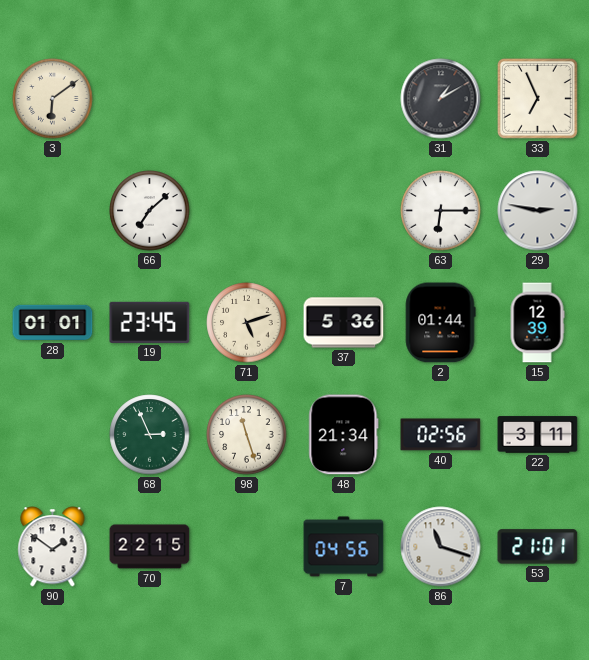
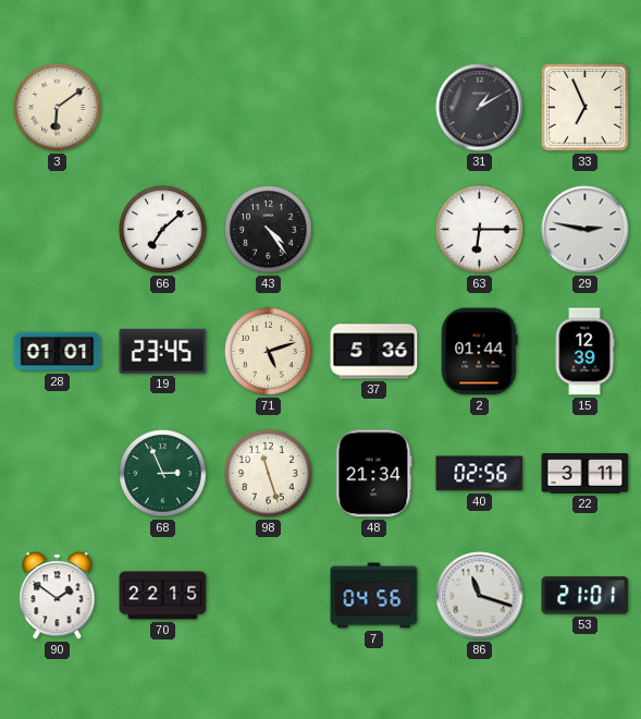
43: none -> 4:24 (269, 230)
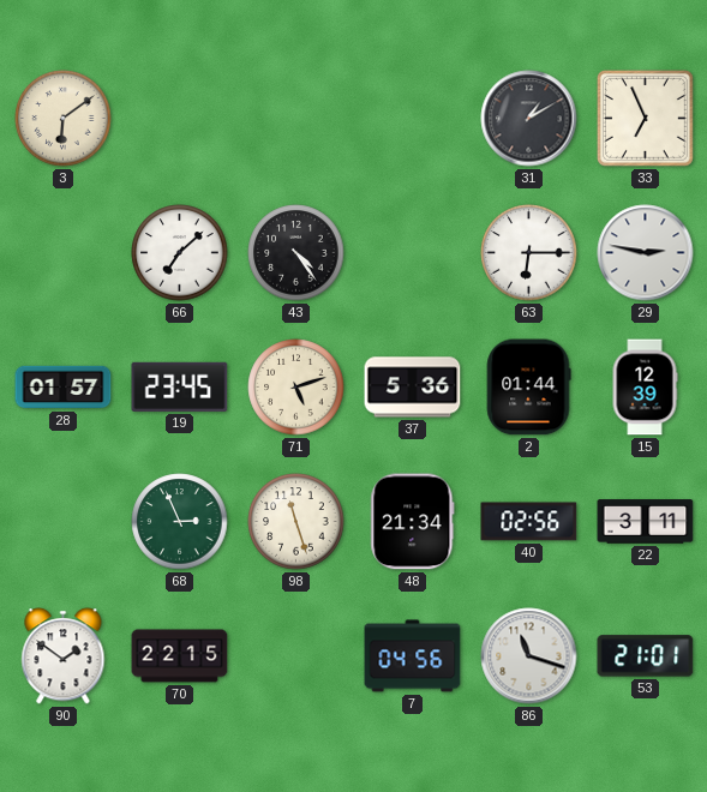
28: 01:01 -> 01:57 (64, 388)
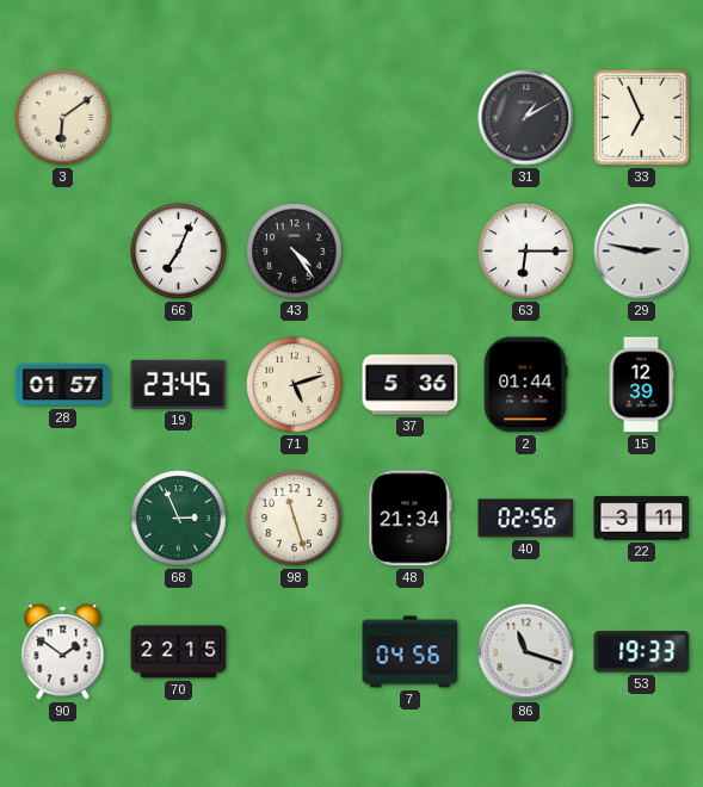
66: 7:08 -> 7:04 (179, 252)
53: 21:01 -> 19:33 (642, 652)
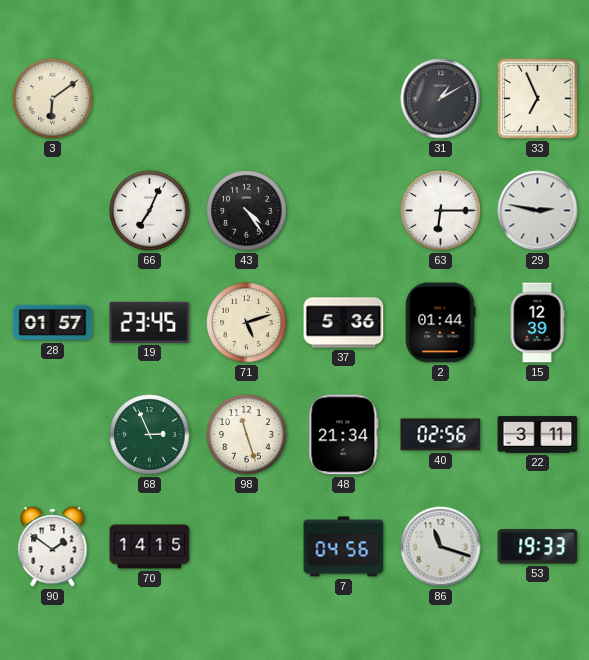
70: 22:15 -> 14:15 (150, 547)
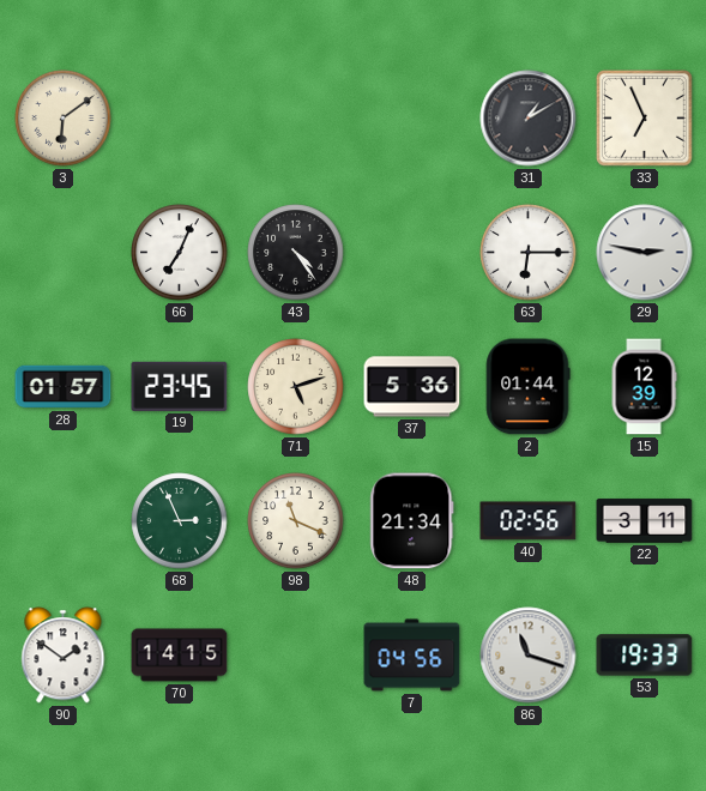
98: 11:27 -> 11:19 (296, 521)
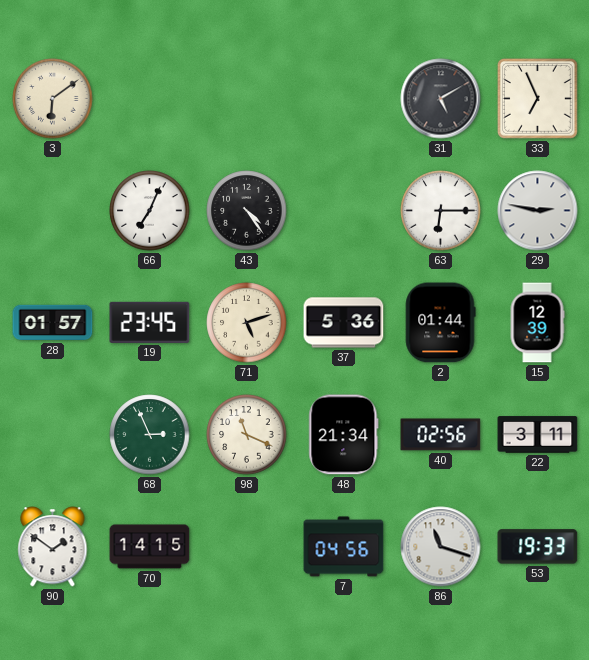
31: 1:10 -> 5:10 (441, 99)
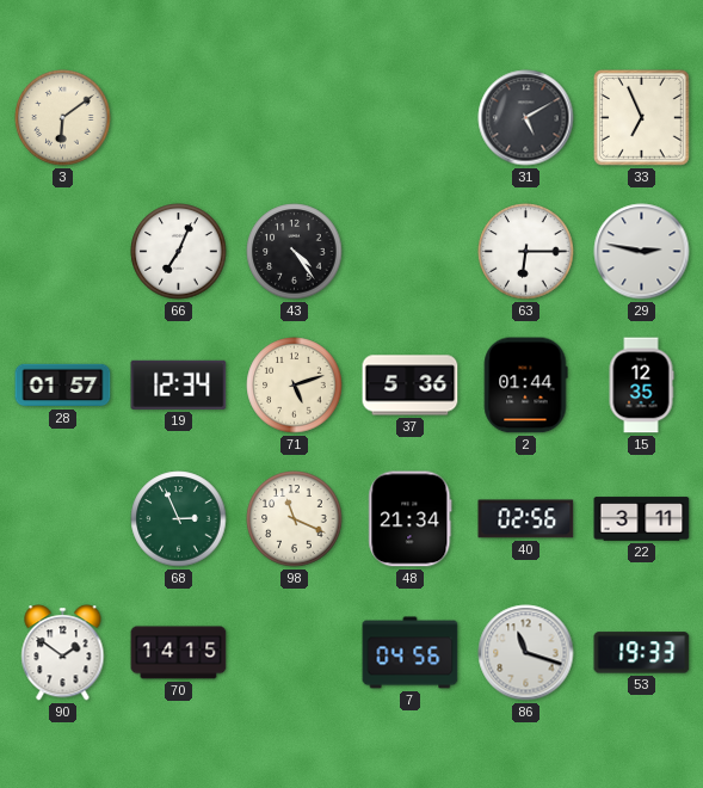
19: 23:45 -> 12:34 (179, 384)
15: 12:39 -> 12:35 (641, 386)
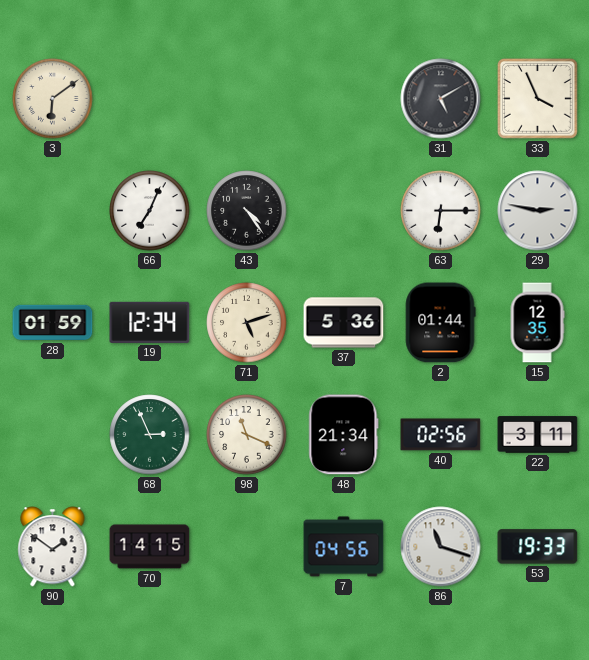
33: 6:56 -> 3:56 (538, 99)
28: 01:57 -> 01:59 (53, 323)
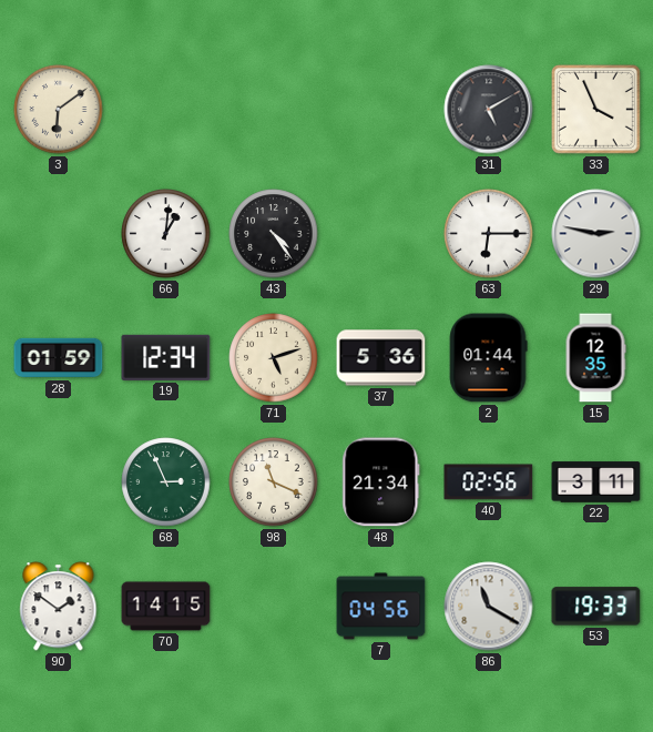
66: 7:04 -> 1:01 (166, 234)
86: 11:18 -> 11:20 (489, 607)
